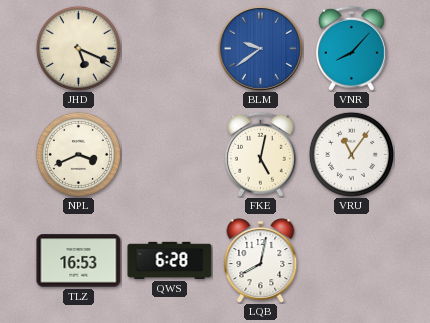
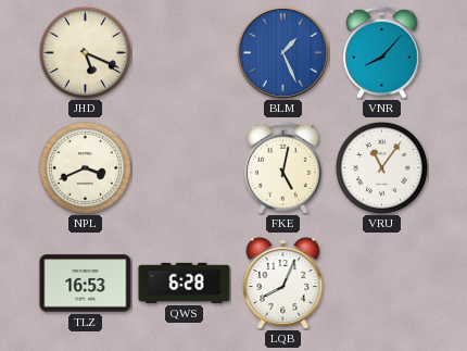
BLM: 9:39 -> 1:26 (282, 52)
LQB: 8:02 -> 8:04 (283, 284)
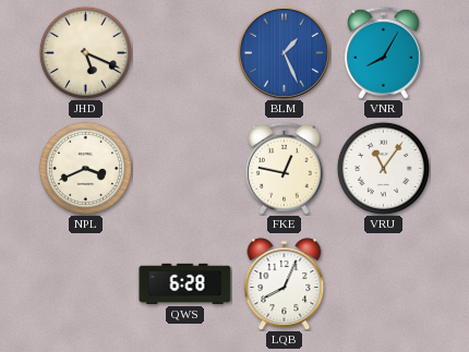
VNR: 8:07 -> 8:05 (383, 52)
FKE: 5:02 -> 12:47 (284, 168)
TLZ: 16:53 -> none (86, 284)
